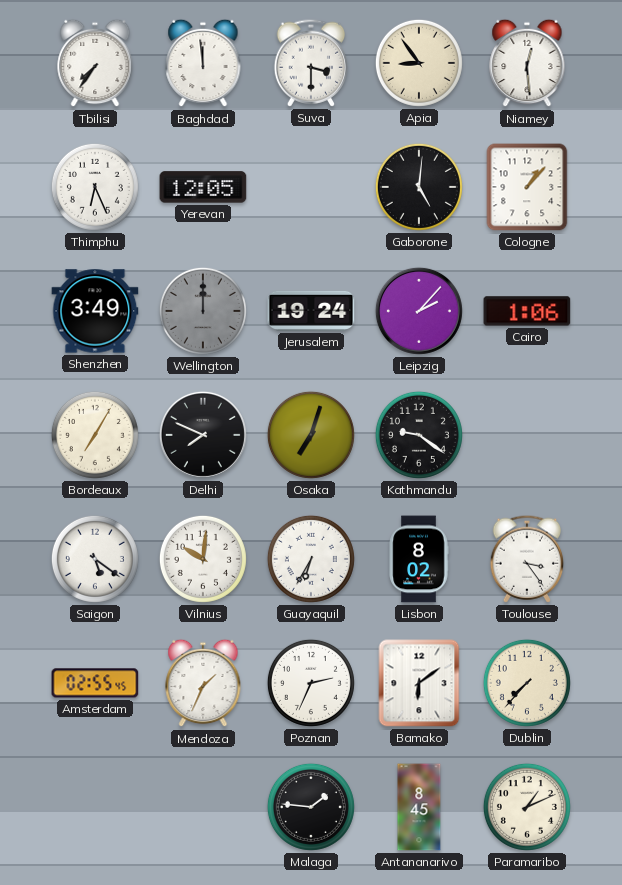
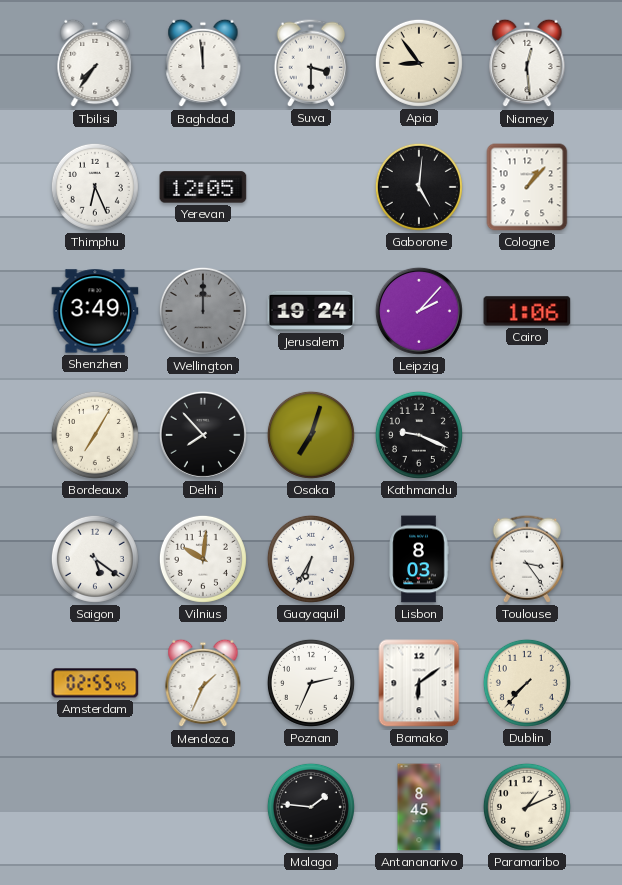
Delhi: 7:49 -> 7:53 (203, 435)
Kathmandu: 9:21 -> 9:19 (419, 435)
Lisbon: 8:02 -> 8:03 (419, 559)
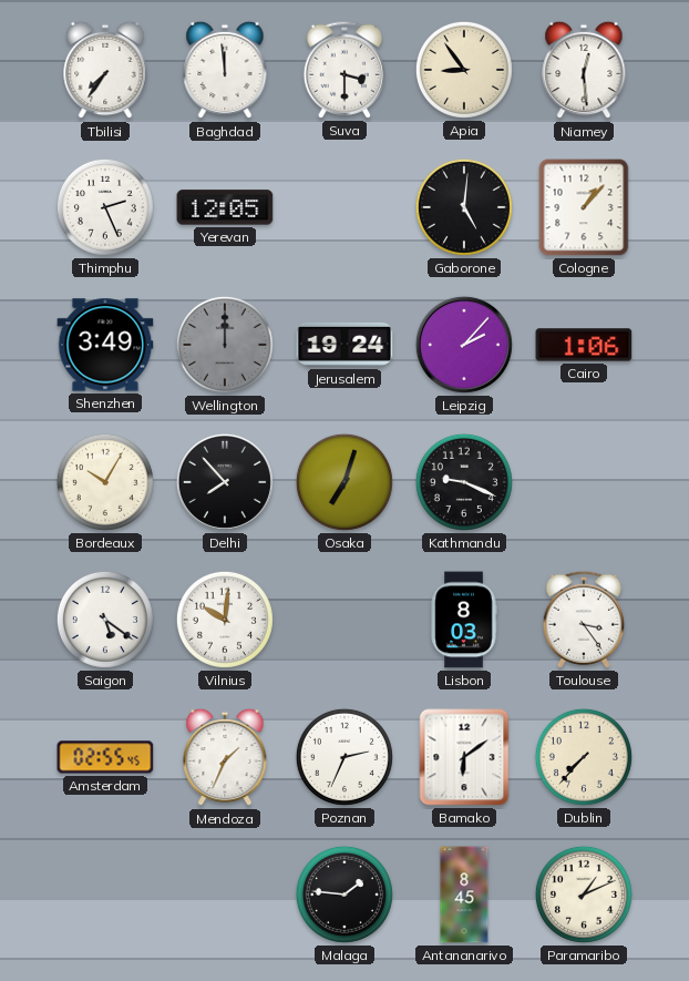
Thimphu: 6:26 -> 2:26 (105, 207)
Bordeaux: 7:05 -> 10:05 (105, 482)
Guayaquil: 6:35 -> none (311, 559)
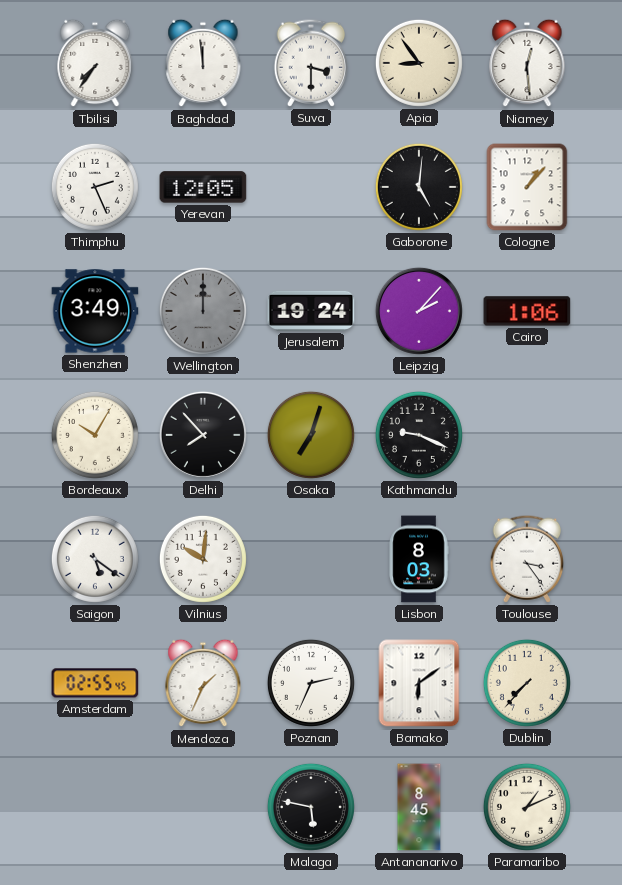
Malaga: 1:46 -> 5:47 (311, 807)
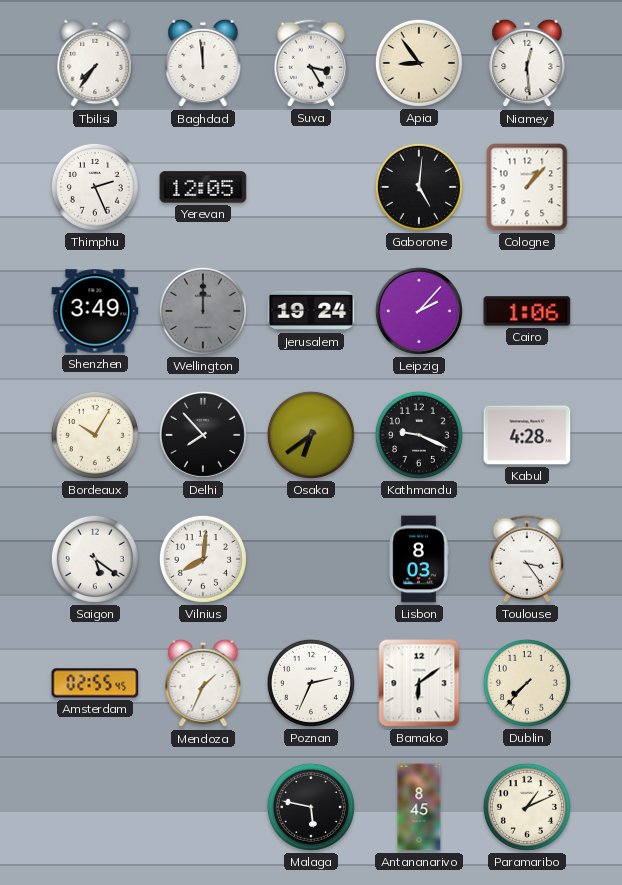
Suva: 3:30 -> 3:25 (310, 63)
Osaka: 7:03 -> 6:39 (311, 435)
Kabul: none -> 4:28 (527, 435)
Vilnius: 10:01 -> 8:01 (203, 559)
